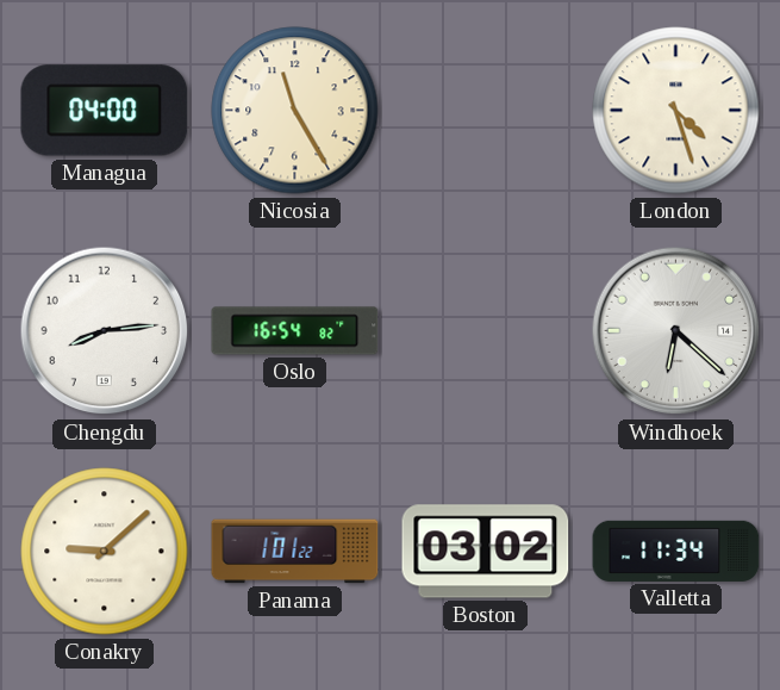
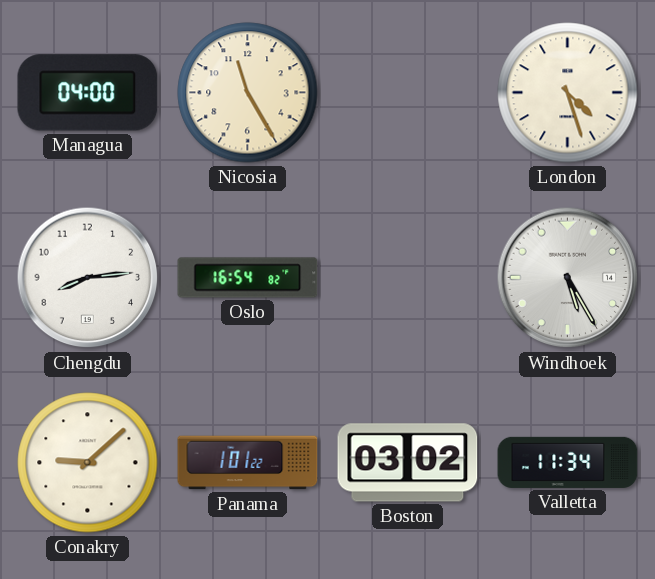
Windhoek: 6:22 -> 5:25 (568, 278)
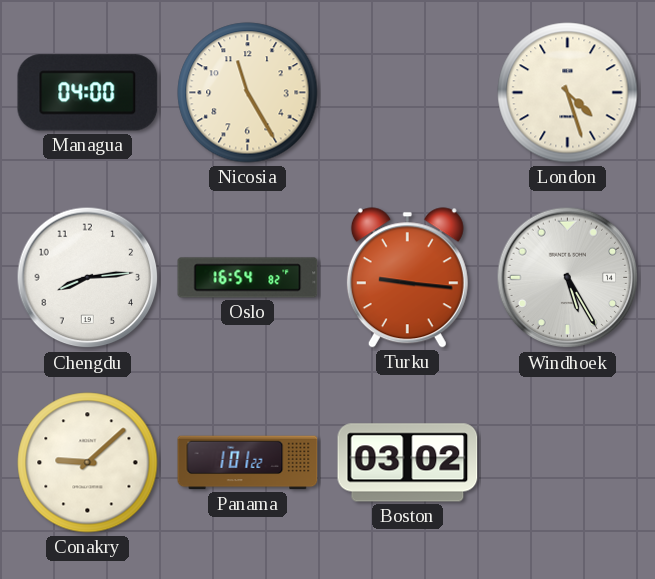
Turku: none -> 9:16 (407, 278)
Valletta: 11:34 -> none (568, 462)
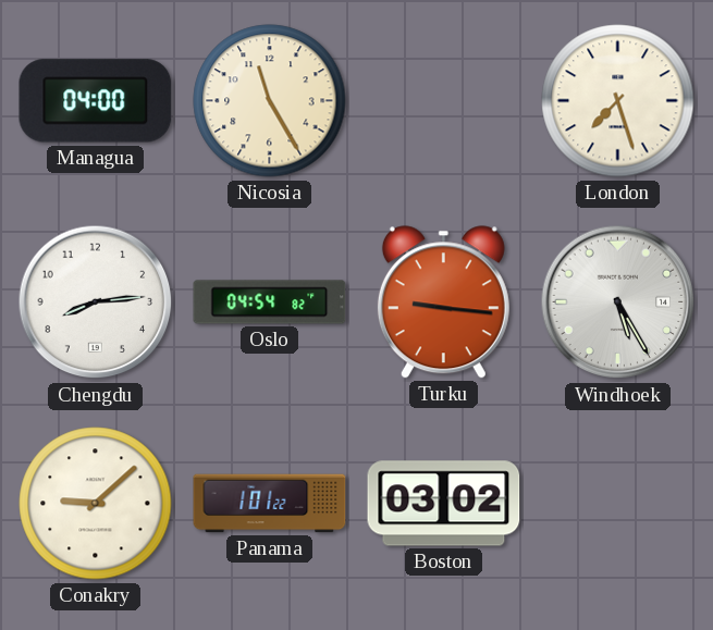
London: 4:27 -> 7:27 (618, 101)
Oslo: 16:54 -> 04:54 (270, 302)
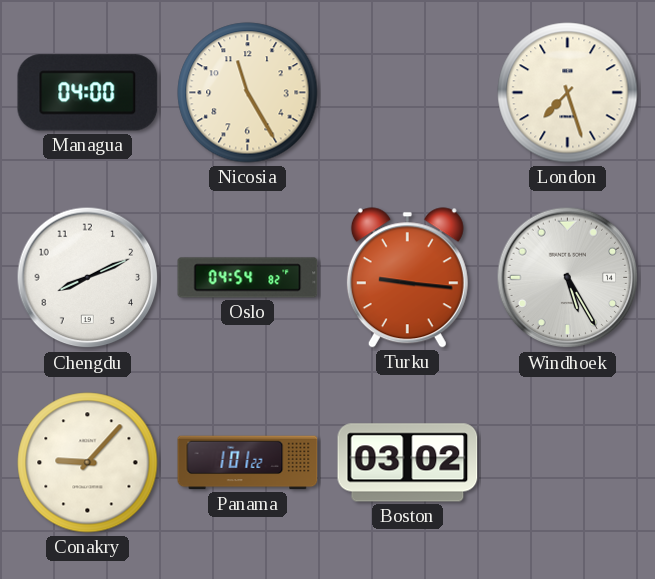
Chengdu: 8:14 -> 8:11 (88, 278)
Conakry: 9:08 -> 9:07 (88, 463)
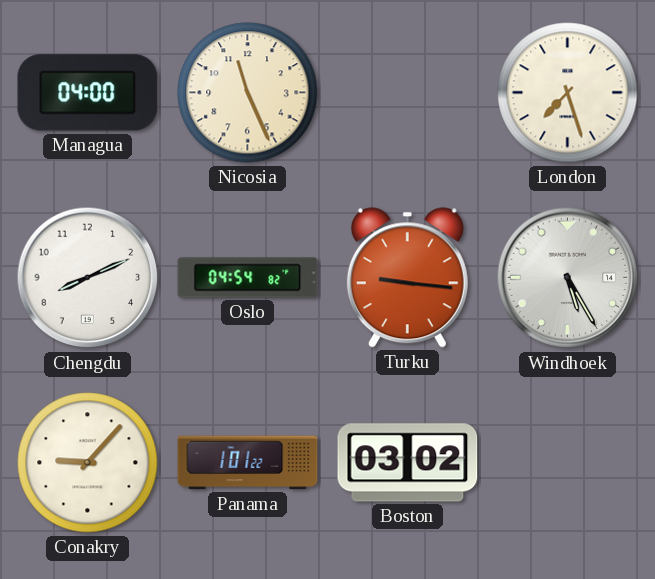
Nicosia: 11:25 -> 11:26 (248, 93)
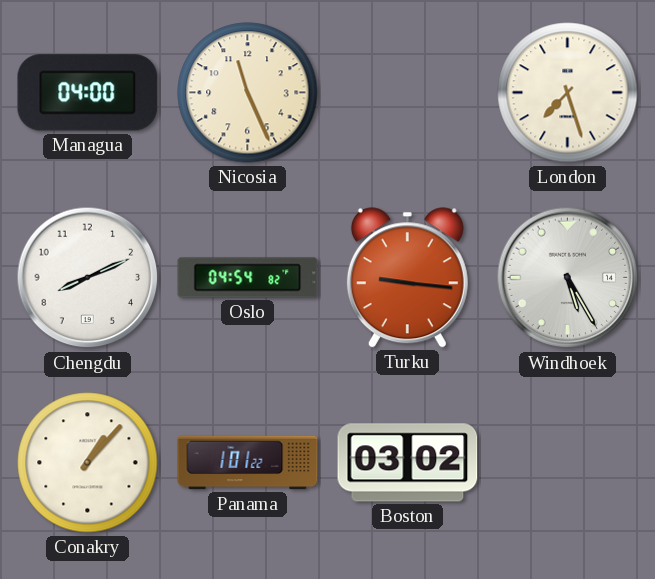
Conakry: 9:07 -> 1:07 (88, 463)
